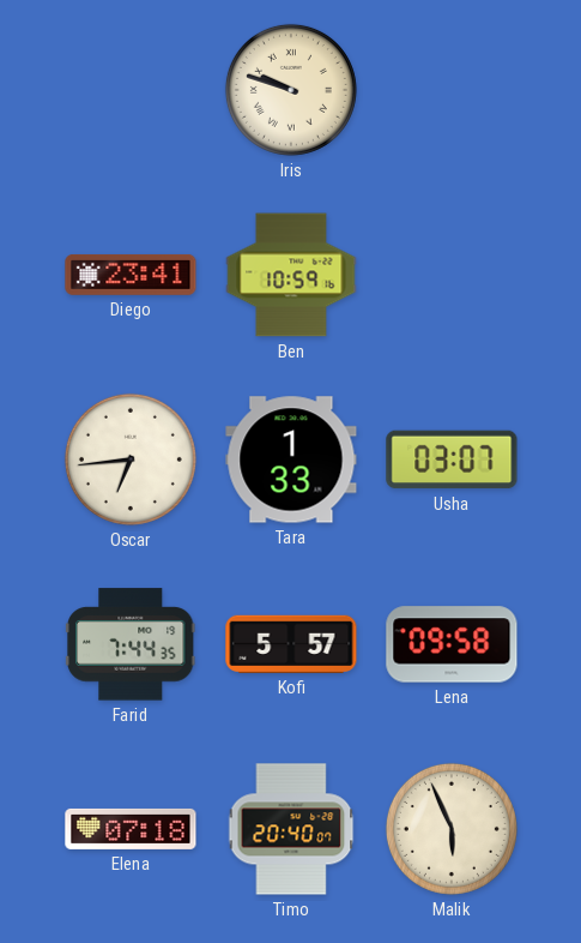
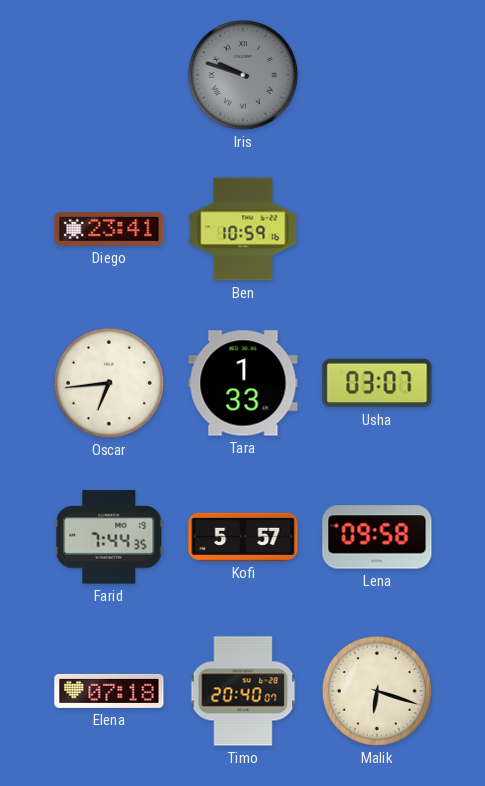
Iris dial: cream -> grey (243, 75)
Malik: 5:56 -> 6:18 (377, 691)
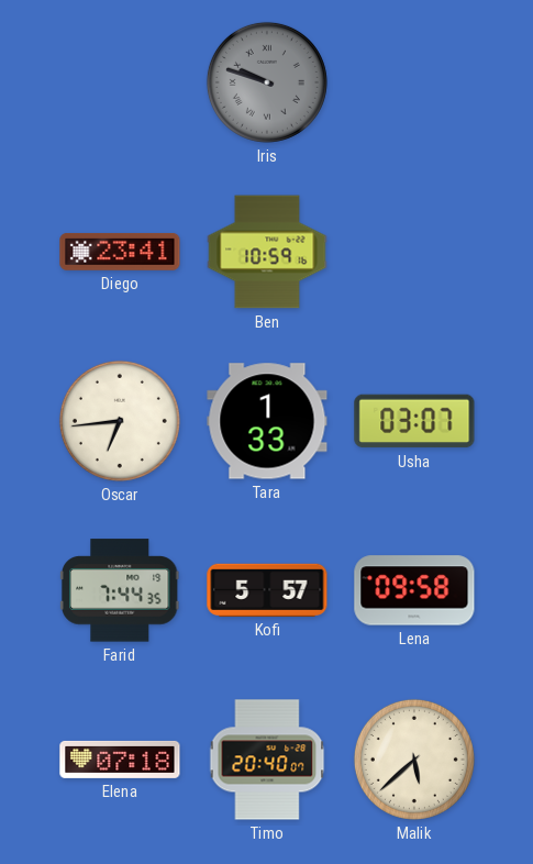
Malik: 6:18 -> 5:38 (414, 760)
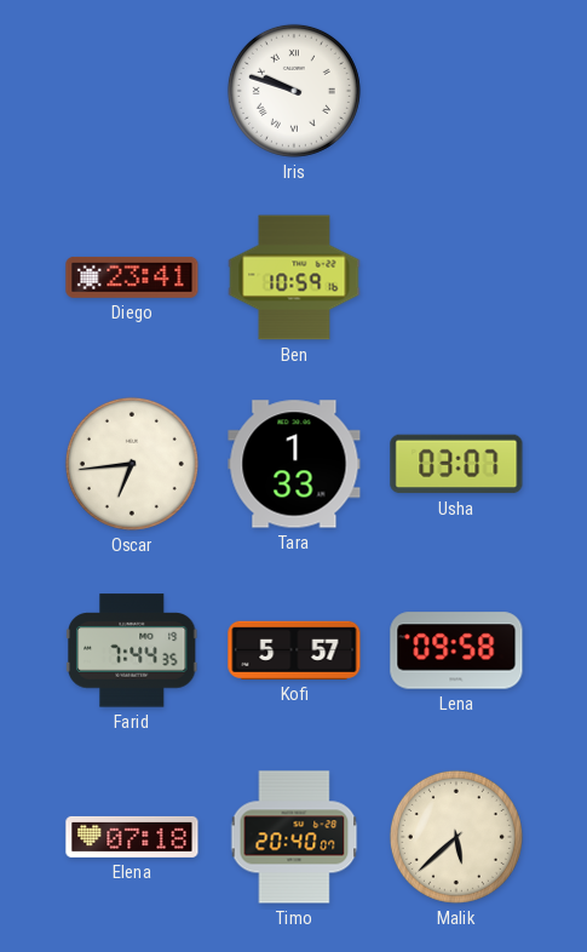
Iris dial: grey -> white (294, 91)
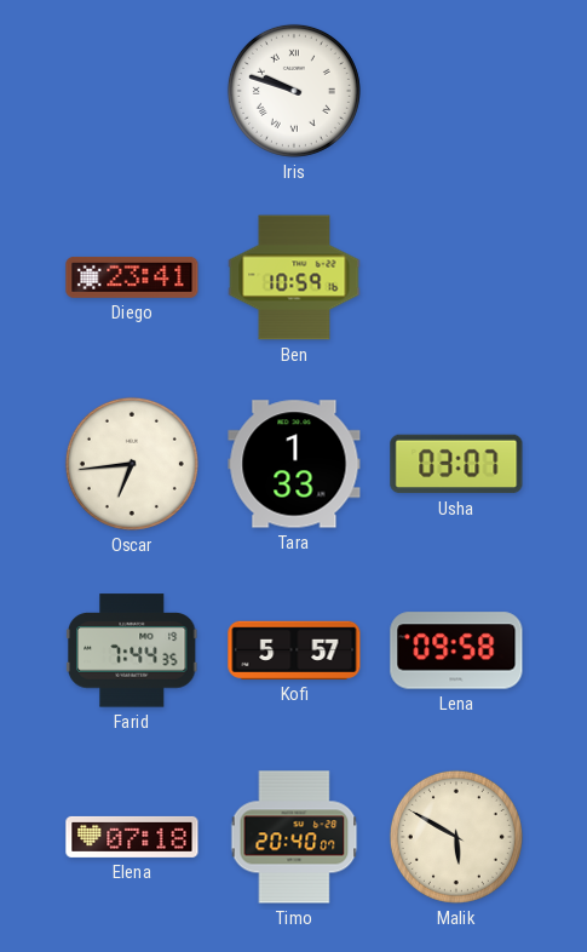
Malik: 5:38 -> 5:50 (456, 837)
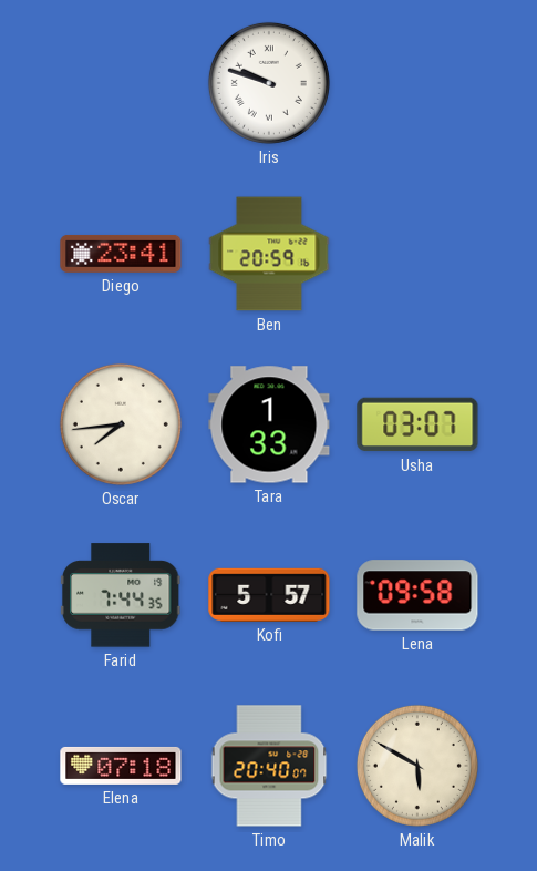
Ben: 10:59 -> 20:59 (269, 254)
Oscar: 6:44 -> 7:44 (121, 424)
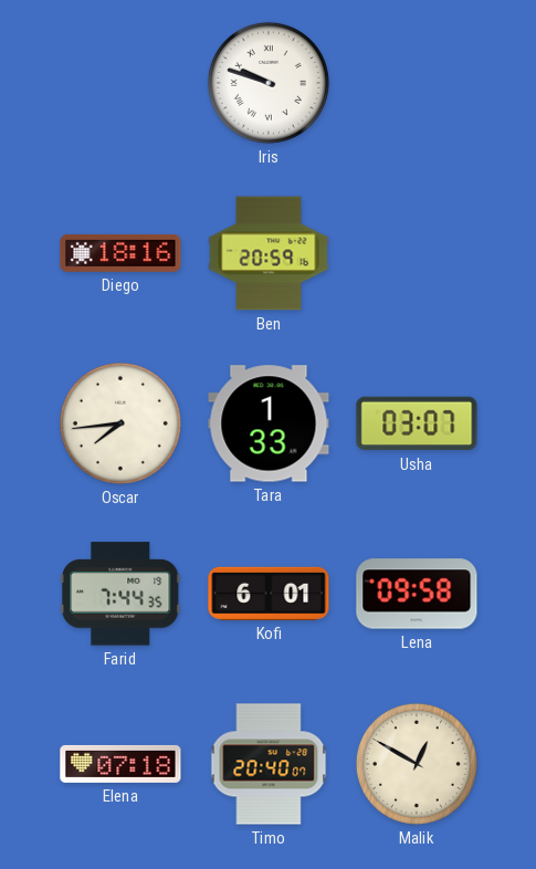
Diego: 23:41 -> 18:16 (120, 253)
Kofi: 5:57 -> 6:01 (269, 594)
Malik: 5:50 -> 12:50 (417, 764)
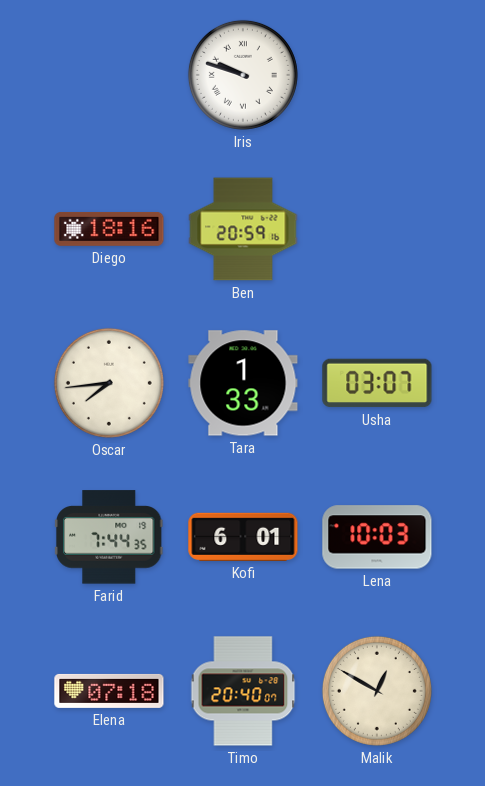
Lena: 09:58 -> 10:03 (377, 537)
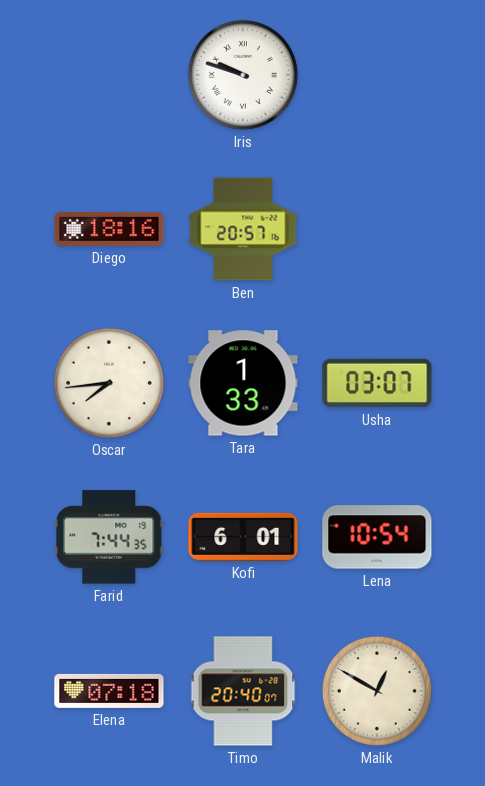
Ben: 20:59 -> 20:57 (243, 229)
Lena: 10:03 -> 10:54 (377, 537)
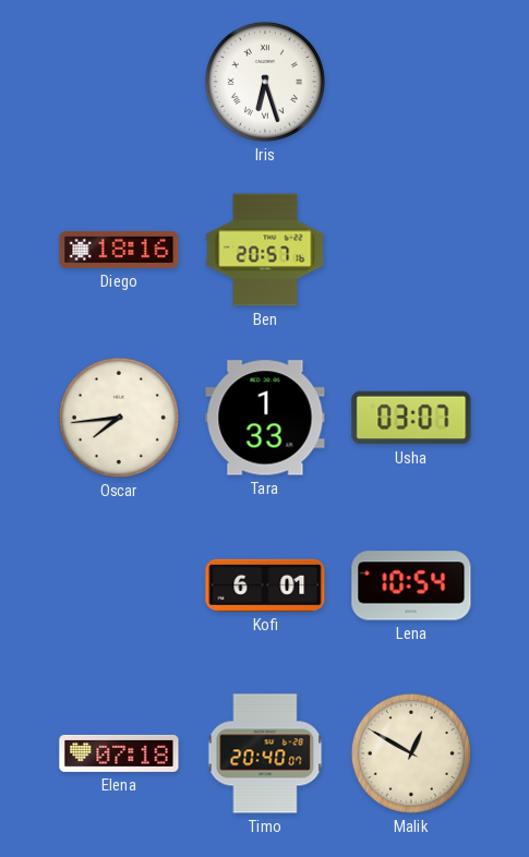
Iris: 9:48 -> 6:27 (265, 82)
Farid: 7:44 -> none (109, 537)
